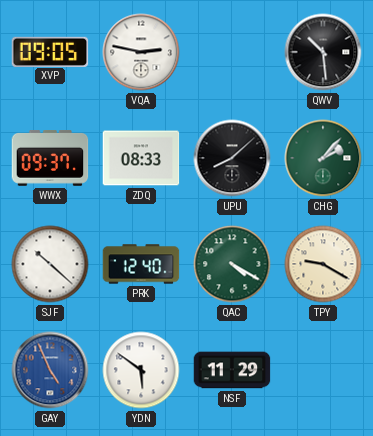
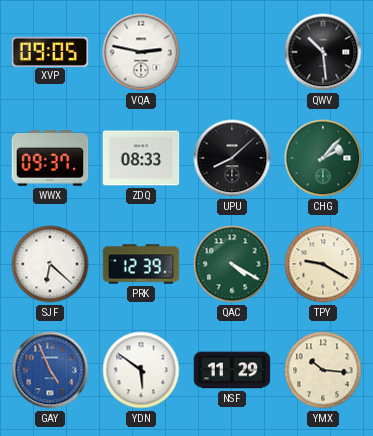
SJF: 10:22 -> 6:22 (50, 264)
PRK: 12:40 -> 12:39 (141, 264)
YMX: none -> 10:16 (323, 370)
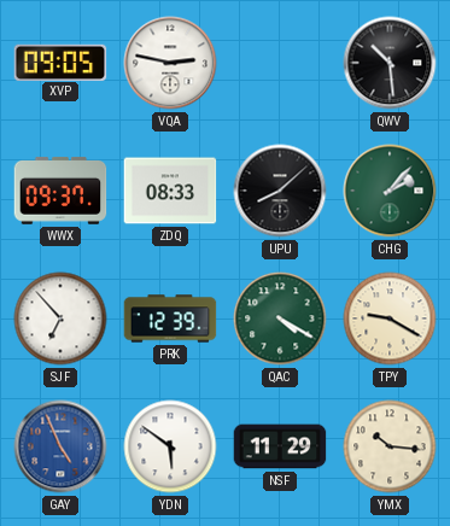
SJF: 6:22 -> 6:53 (60, 318)
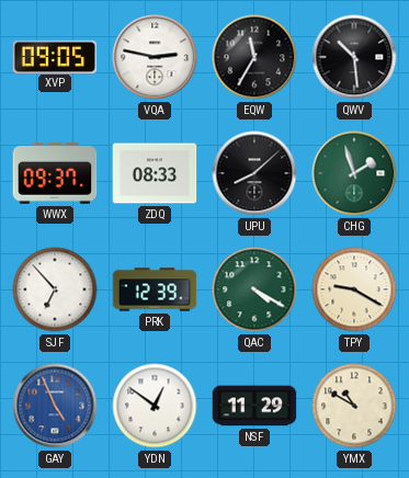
EQW: none -> 11:35 (254, 57)
CHG: 2:07 -> 1:57 (354, 173)
YDN: 5:51 -> 12:51 (155, 406)
YMX: 10:16 -> 10:50 (354, 406)
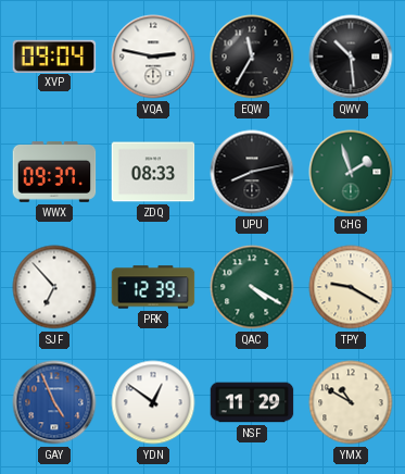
XVP: 09:05 -> 09:04 (54, 55)
UPU: 8:08 -> 8:13 (252, 172)
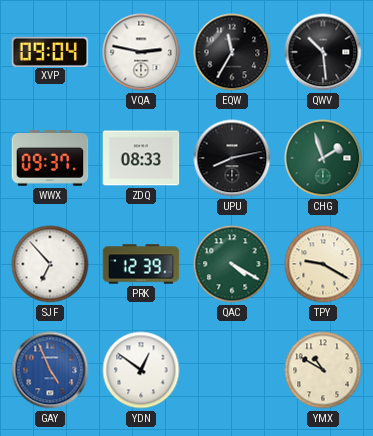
NSF: 11:29 -> none (252, 402)
